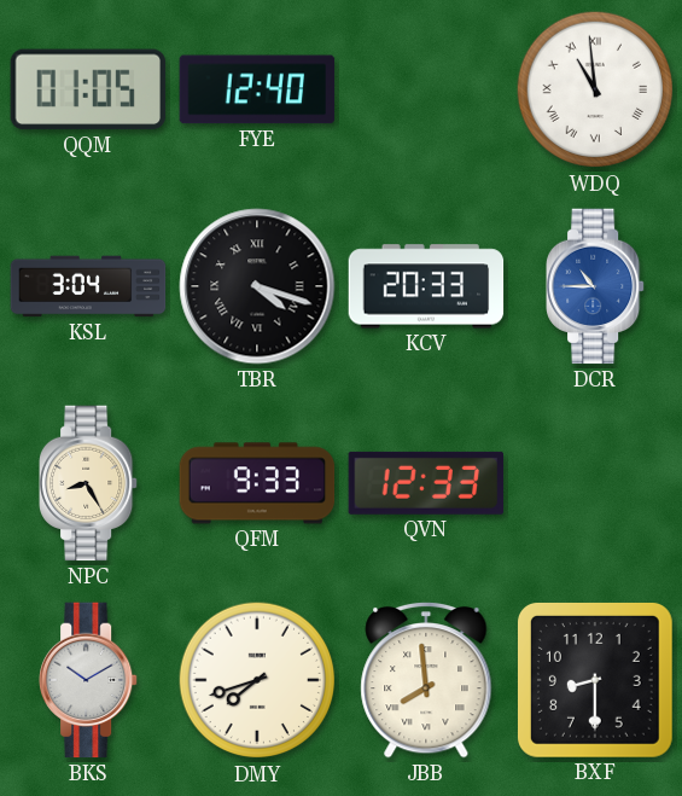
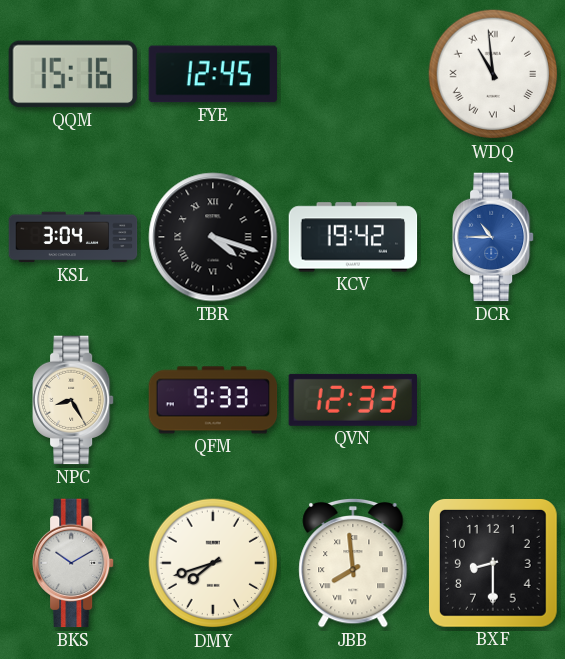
QQM: 01:05 -> 15:16 (73, 74)
FYE: 12:40 -> 12:45 (213, 74)
KCV: 20:33 -> 19:42 (353, 237)
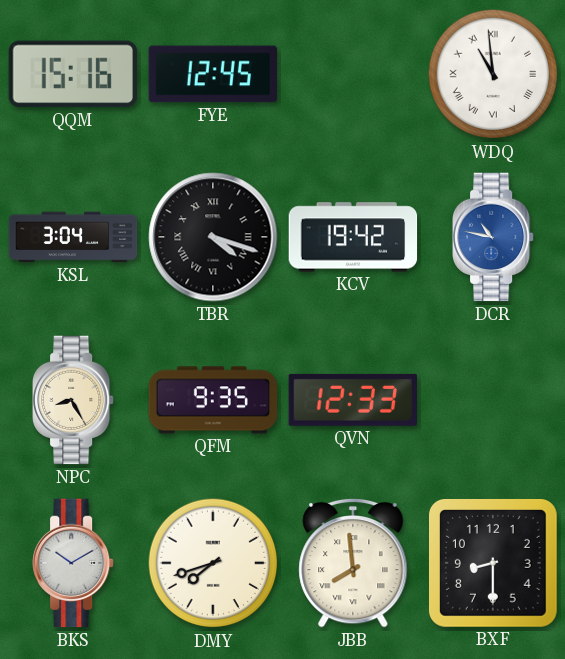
DCR: 10:45 -> 10:47 (494, 237)
QFM: 9:33 -> 9:35 (213, 400)
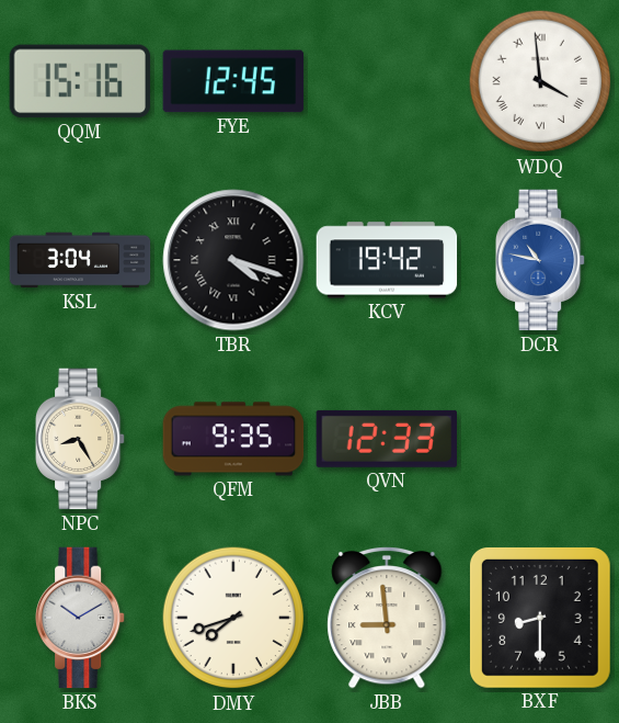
WDQ: 10:59 -> 3:59 (540, 81)
JBB: 7:59 -> 8:59 (387, 618)
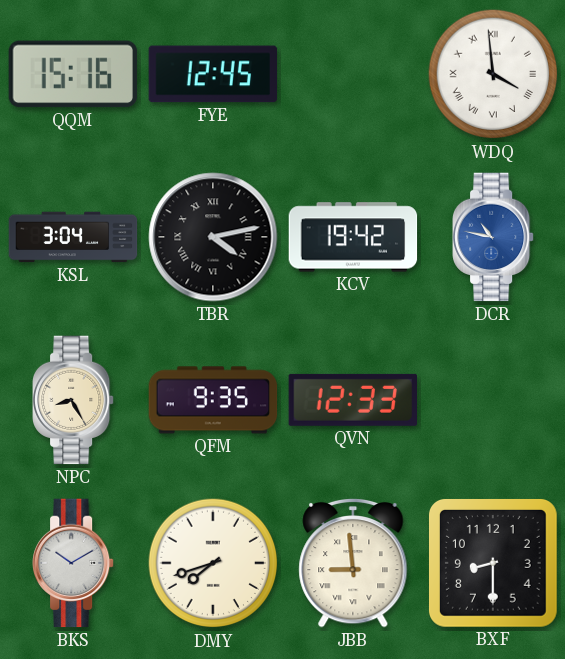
TBR: 4:18 -> 4:13 (213, 237)
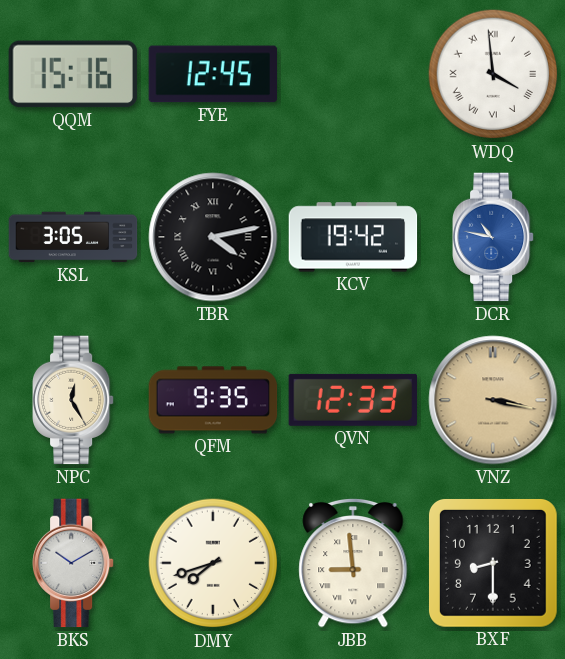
KSL: 3:04 -> 3:05 (73, 237)
NPC: 8:25 -> 12:25 (74, 400)
VNZ: none -> 3:17 (493, 400)
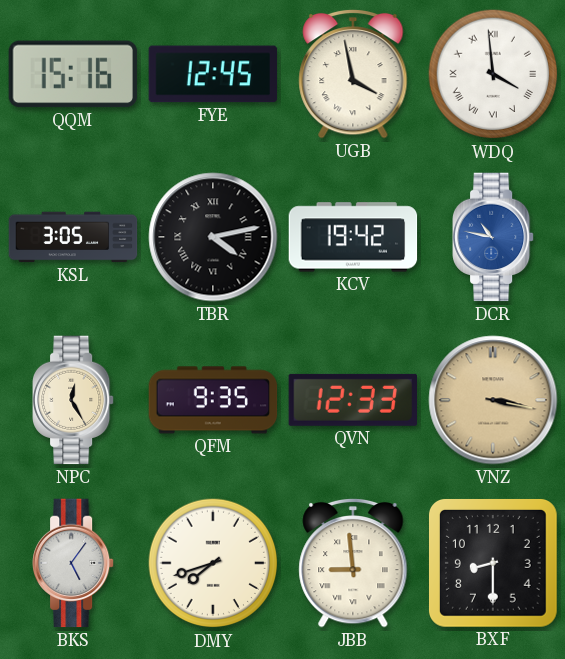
UGB: none -> 3:58 (353, 74)
BKS: 10:10 -> 5:06 (74, 563)
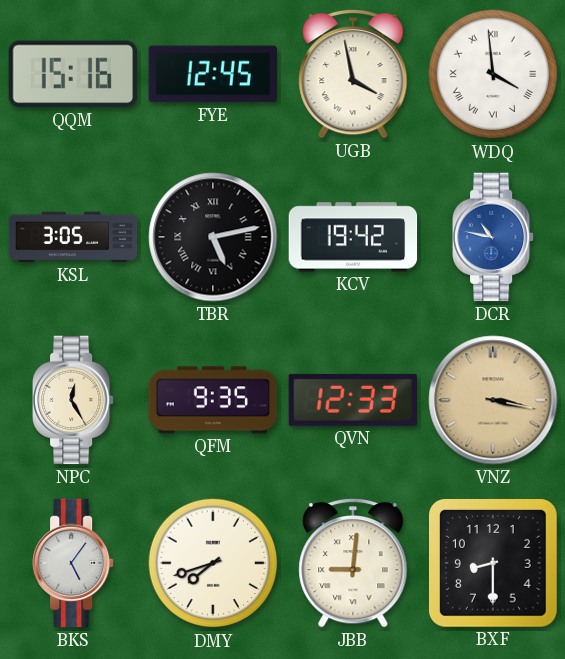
TBR: 4:13 -> 5:13 (213, 237)
JBB: 8:59 -> 9:01 (353, 563)
